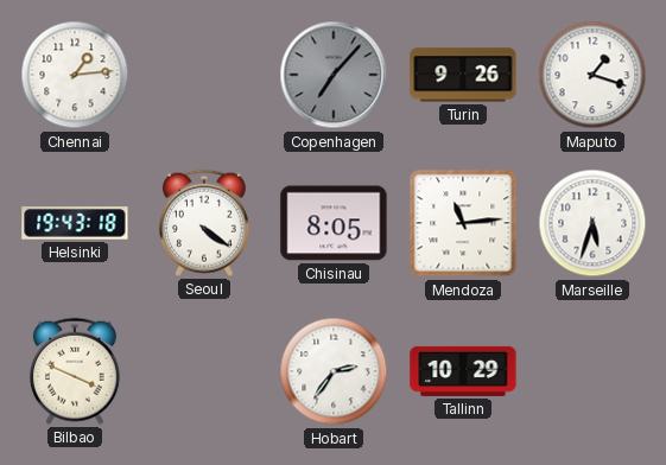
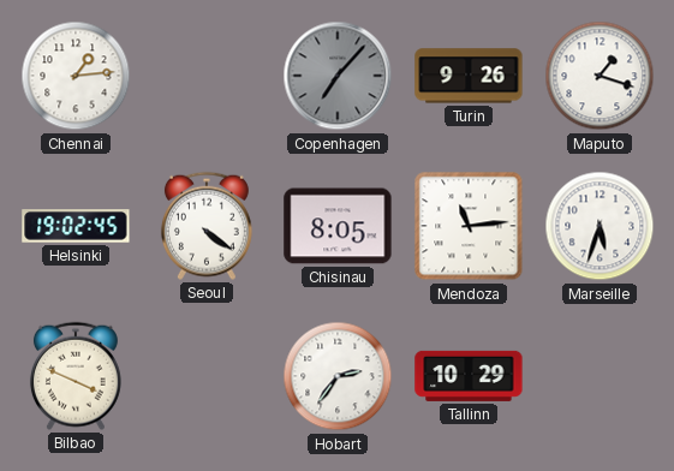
Helsinki: 19:43 -> 19:02 (76, 226)
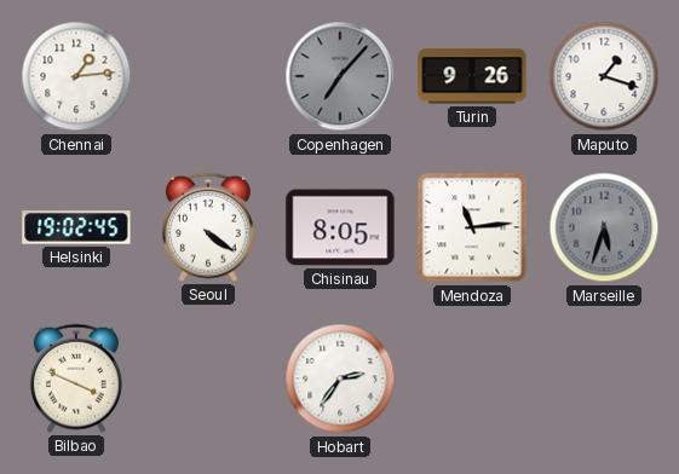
Marseille dial: white -> grey (604, 227)
Tallinn: 10:29 -> none (469, 376)
